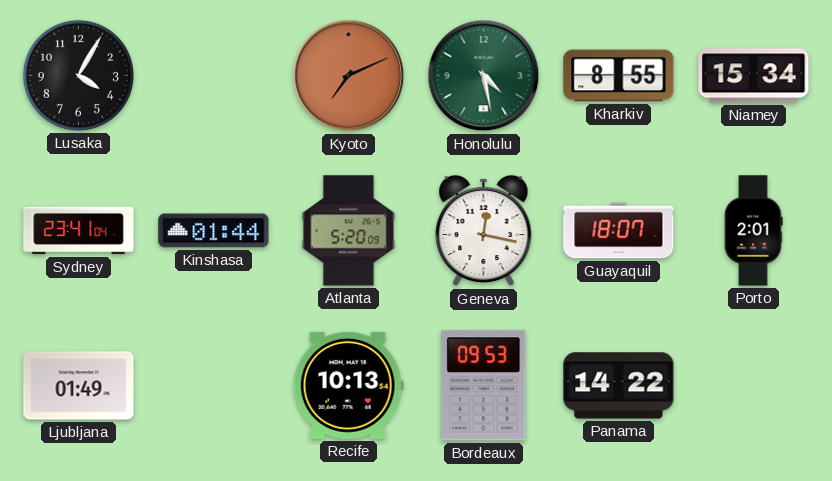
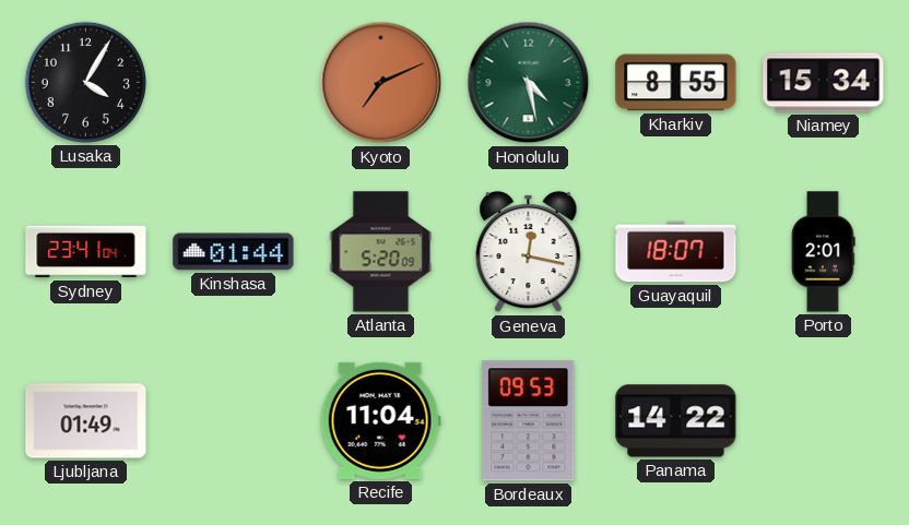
Recife: 10:13 -> 11:04 (380, 420)
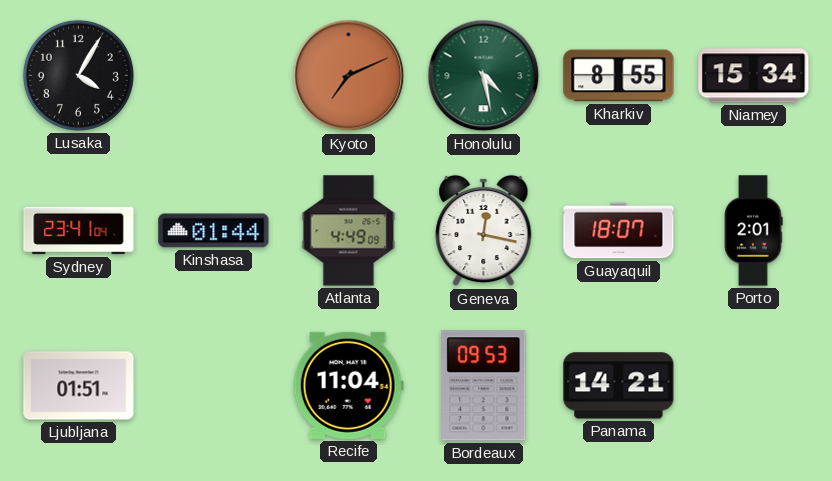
Atlanta: 5:20 -> 4:49 (349, 231)
Ljubljana: 01:49 -> 01:51 (79, 386)
Panama: 14:22 -> 14:21 (619, 386)
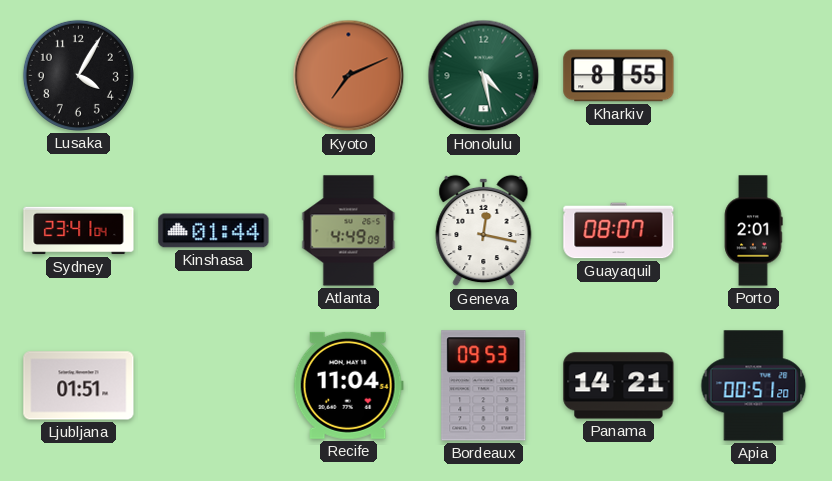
Niamey: 15:34 -> none (754, 76)
Guayaquil: 18:07 -> 08:07 (619, 231)
Apia: none -> 00:51 (754, 386)
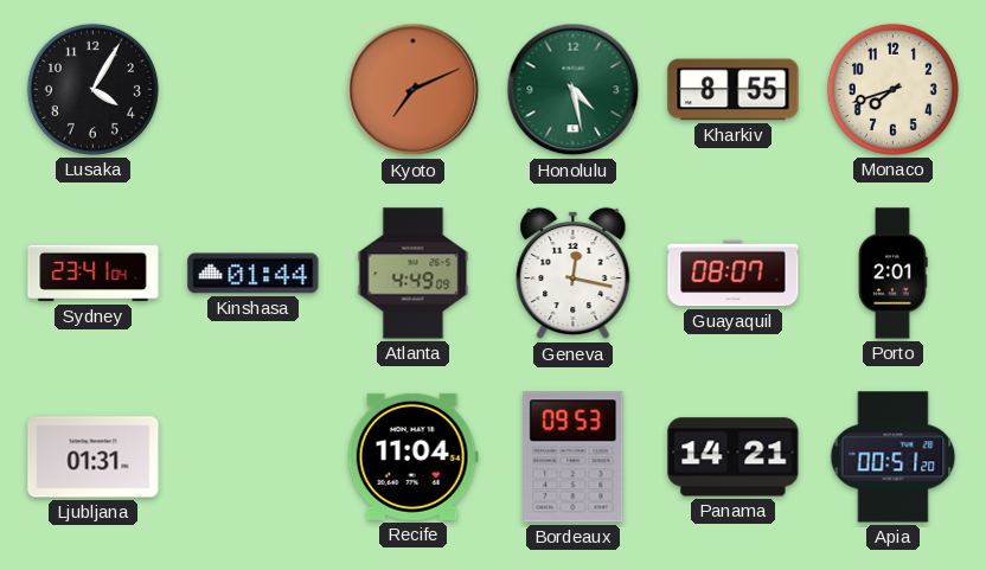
Monaco: none -> 7:42 (892, 89)
Ljubljana: 01:51 -> 01:31 (94, 457)
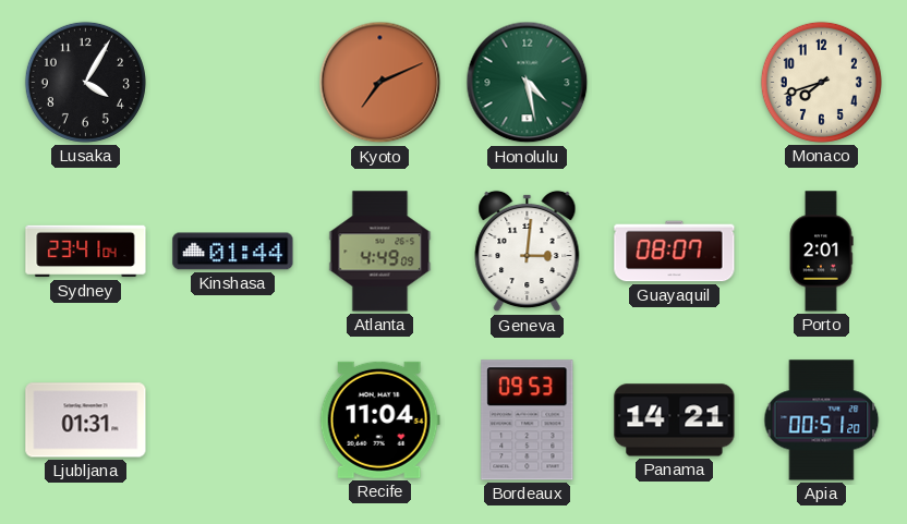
Kharkiv: 8:55 -> none (734, 90)
Geneva: 12:17 -> 3:01 (528, 252)
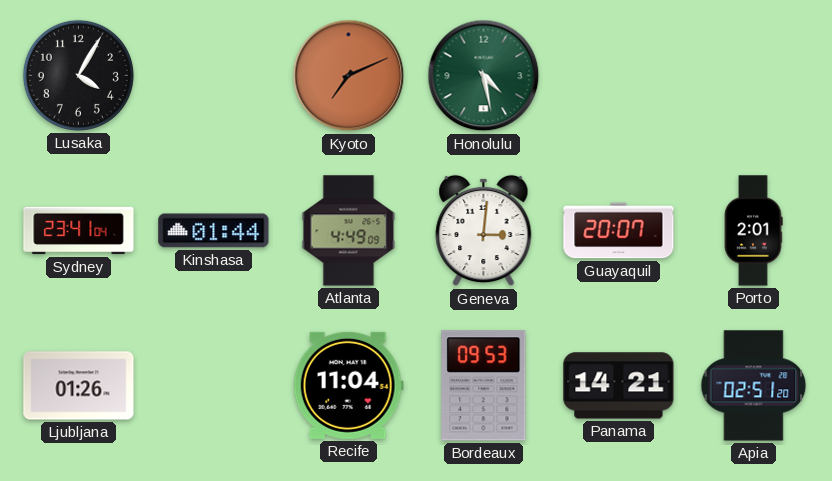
Monaco: 7:42 -> none (821, 82)
Guayaquil: 08:07 -> 20:07 (619, 231)
Ljubljana: 01:31 -> 01:26 (79, 386)
Apia: 00:51 -> 02:51 (754, 386)
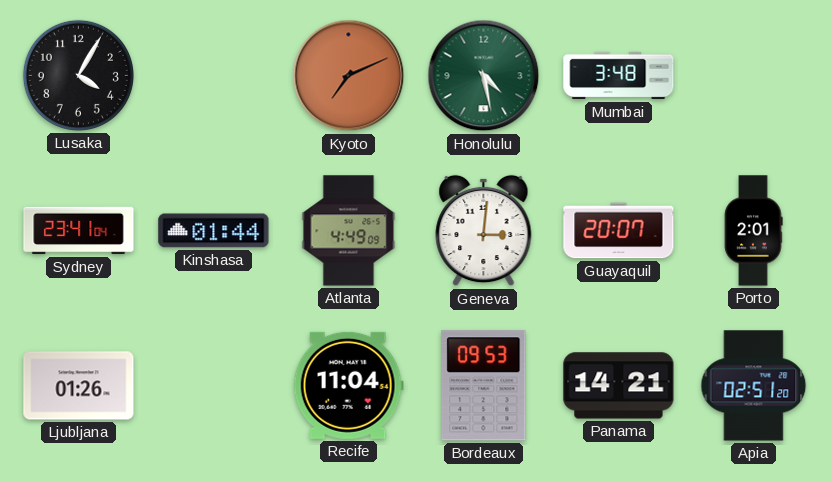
Mumbai: none -> 3:48 (619, 76)
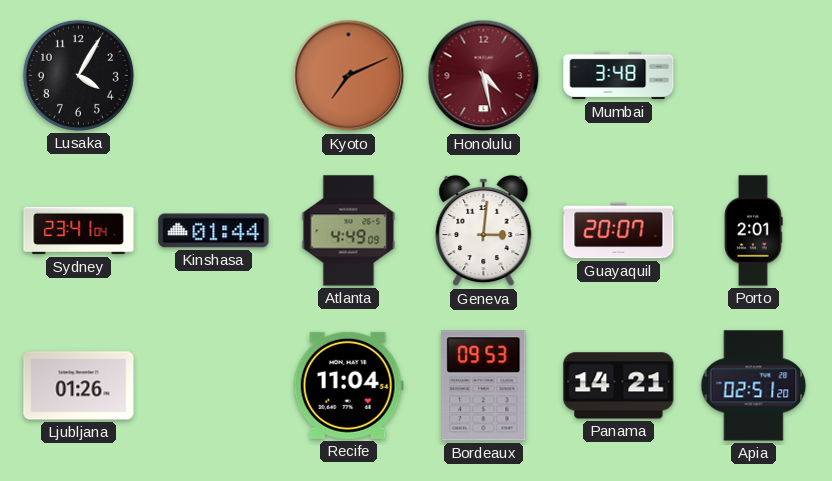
Honolulu dial: green -> burgundy (484, 76)
